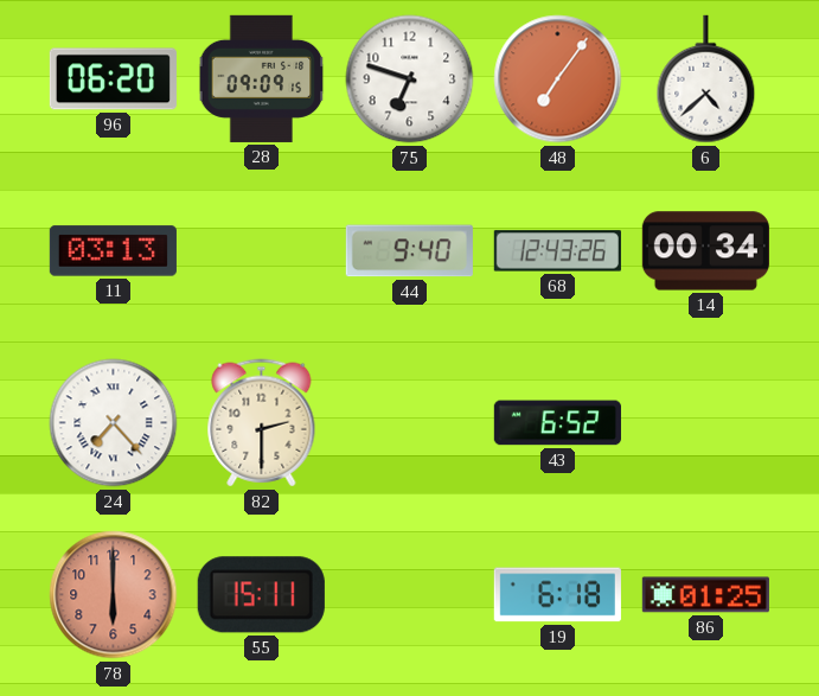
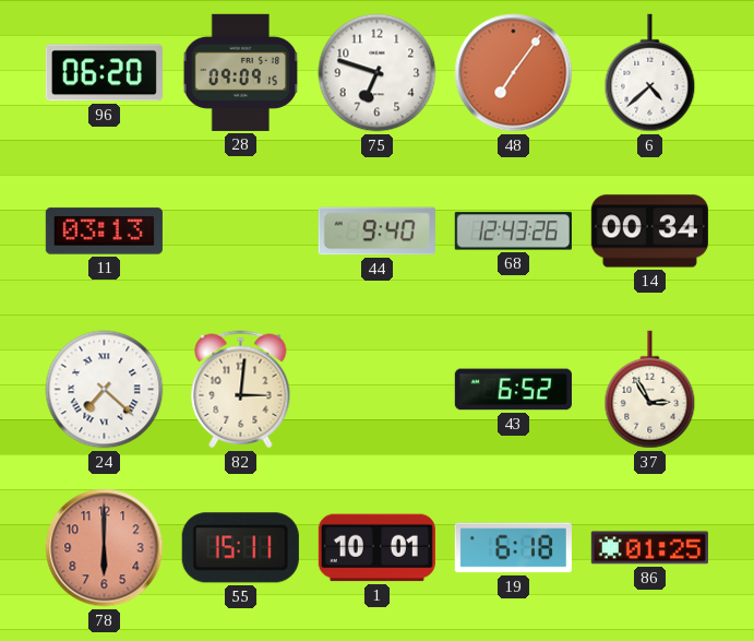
24: 7:23 -> 7:22 (105, 390)
82: 2:30 -> 3:01 (241, 390)
37: none -> 2:55 (650, 390)
1: none -> 10:01 (376, 548)
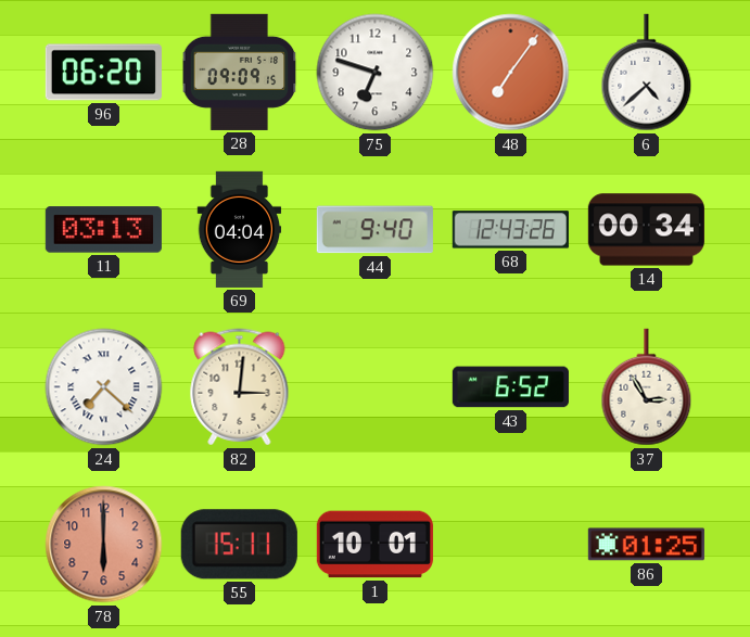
69: none -> 04:04 (240, 229)
19: 6:18 -> none (513, 548)
